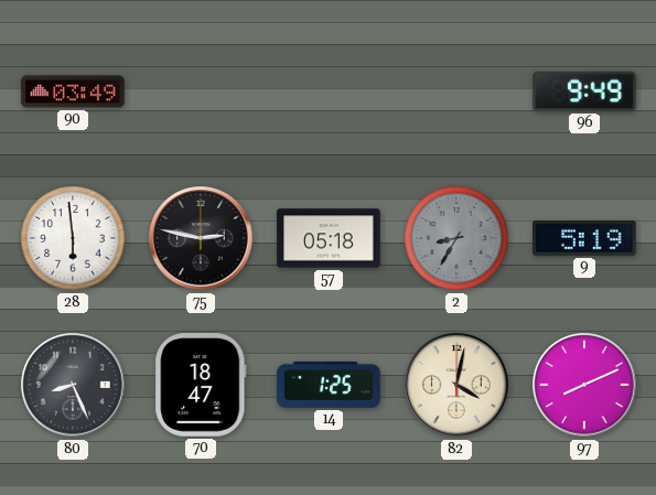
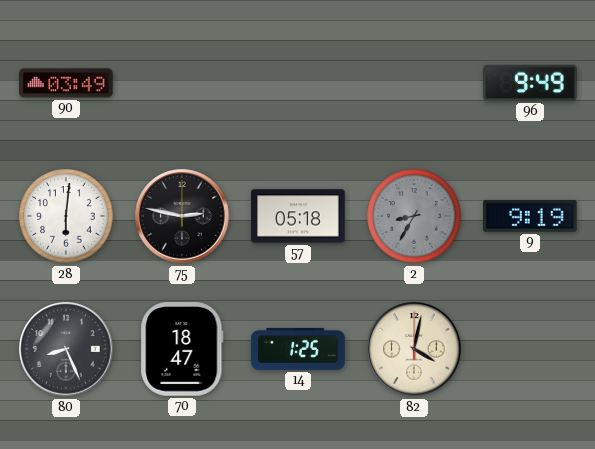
28: 5:59 -> 6:01 (66, 216)
9: 5:19 -> 9:19 (530, 216)
97: 8:11 -> none (584, 385)
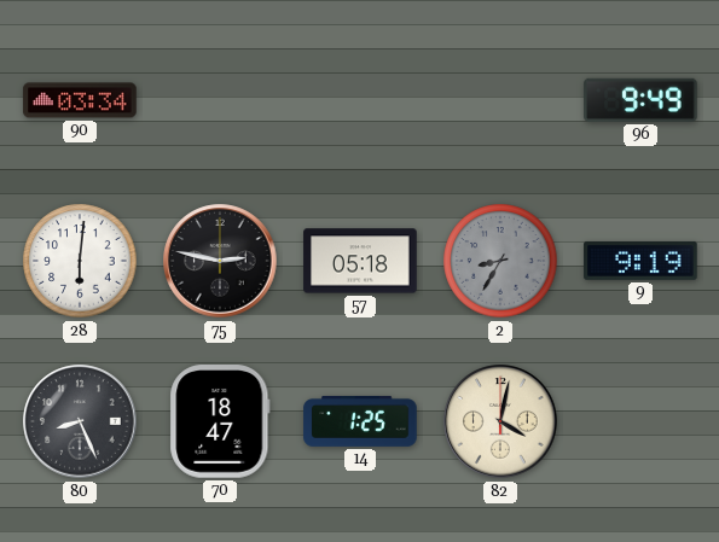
90: 03:49 -> 03:34 (80, 100)
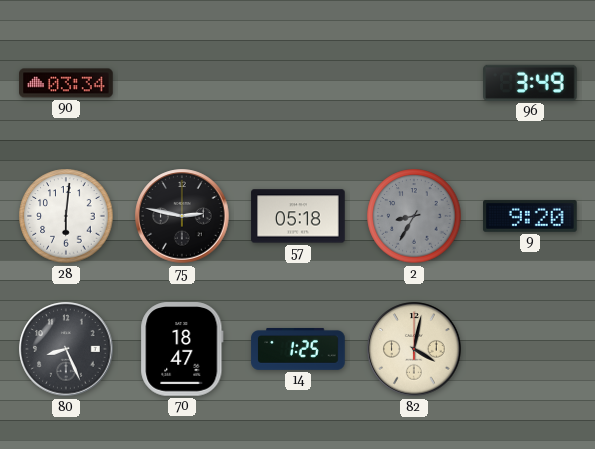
96: 9:49 -> 3:49 (530, 83)
9: 9:19 -> 9:20 (530, 216)
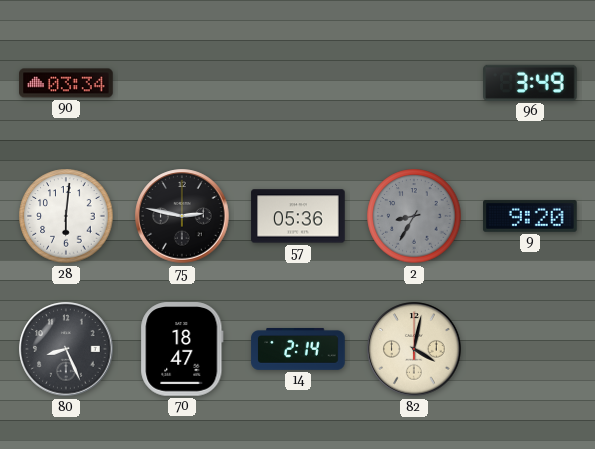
57: 05:18 -> 05:36 (298, 216)
14: 1:25 -> 2:14 (298, 349)
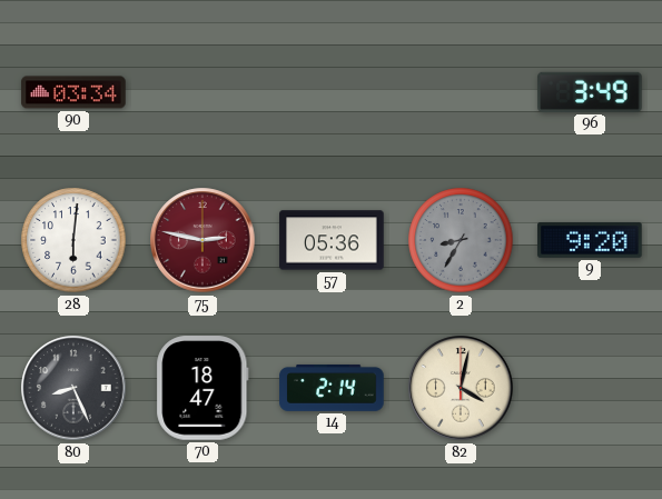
75 dial: black -> burgundy (202, 240)
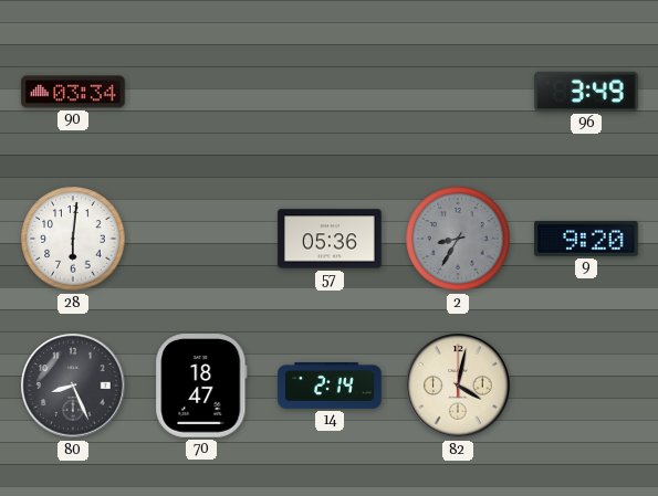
75: 2:47 -> none (202, 240)
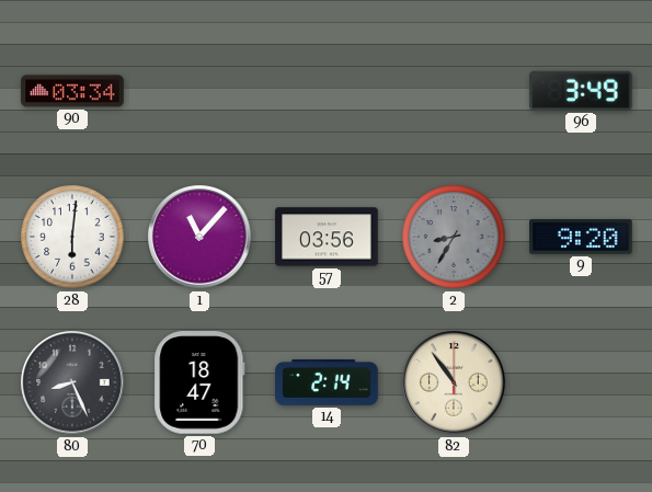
1: none -> 11:07 (199, 237)
57: 05:36 -> 03:56 (327, 237)
82: 4:02 -> 10:54 (454, 382)
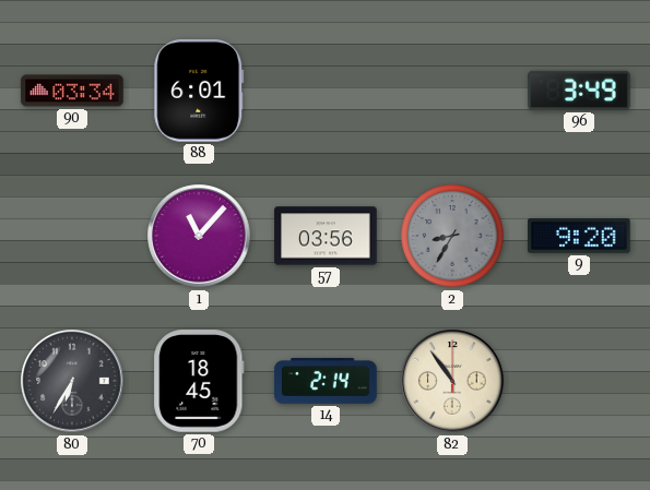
88: none -> 6:01 (199, 92)
28: 6:01 -> none (72, 237)
80: 8:26 -> 6:35 (72, 381)
70: 18:47 -> 18:45 (199, 381)
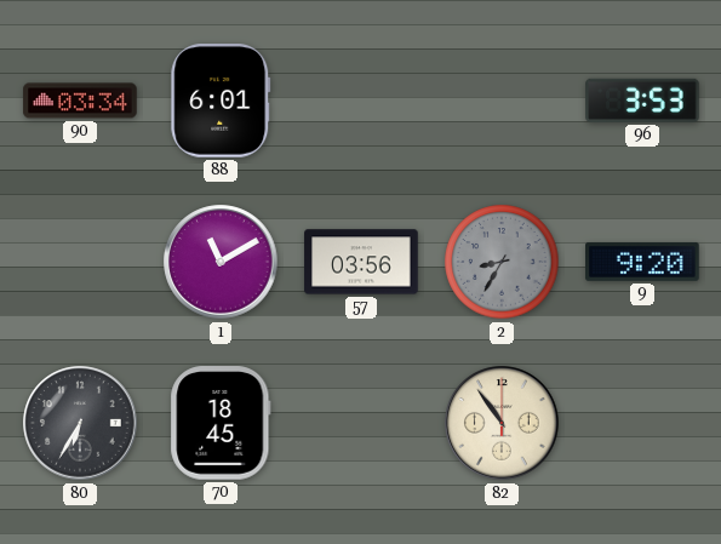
96: 3:49 -> 3:53 (642, 101)
1: 11:07 -> 11:10 (221, 262)
14: 2:14 -> none (326, 381)
